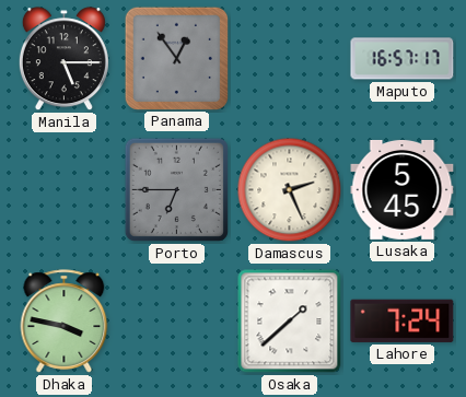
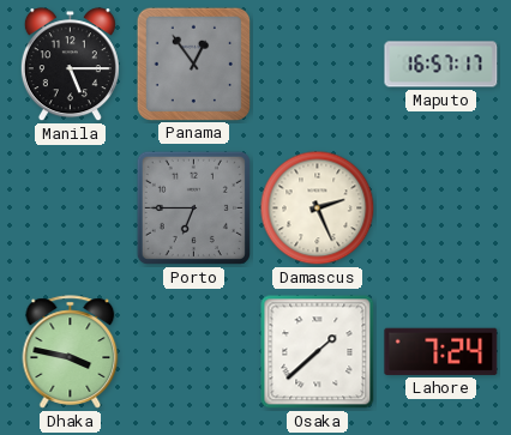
Lusaka: 5:45 -> none (403, 189)
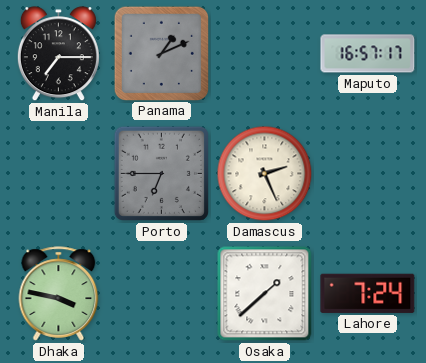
Manila: 5:15 -> 7:15 (58, 54)
Panama: 12:54 -> 1:11 (161, 53)
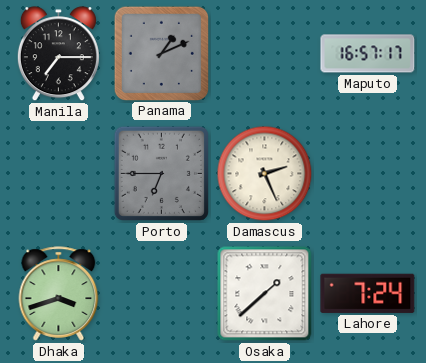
Dhaka: 3:47 -> 3:42 (59, 294)
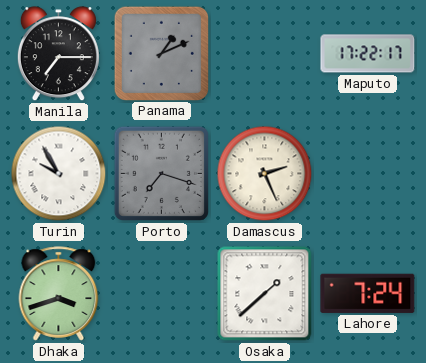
Maputo: 16:57 -> 17:22 (368, 54)
Turin: none -> 9:55 (59, 174)
Porto: 6:45 -> 7:18 (161, 173)
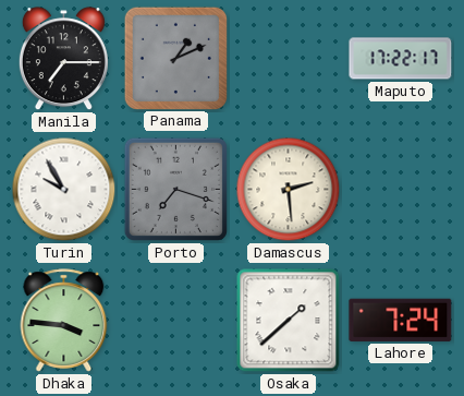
Damascus: 2:26 -> 2:29 (289, 190)
Dhaka: 3:42 -> 3:46 (64, 321)
